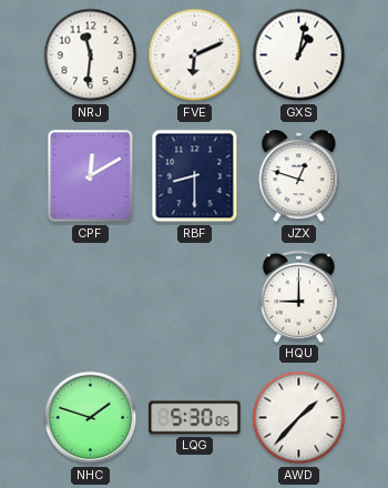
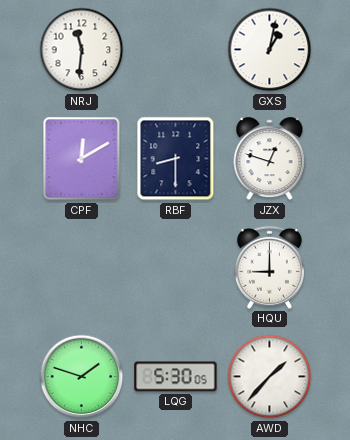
FVE: 6:11 -> none (195, 55)
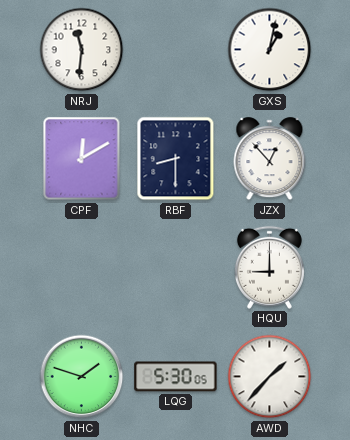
JZX: 12:48 -> 12:53 (270, 159)
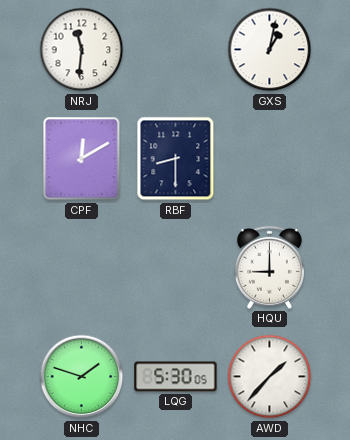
JZX: 12:53 -> none (270, 159)
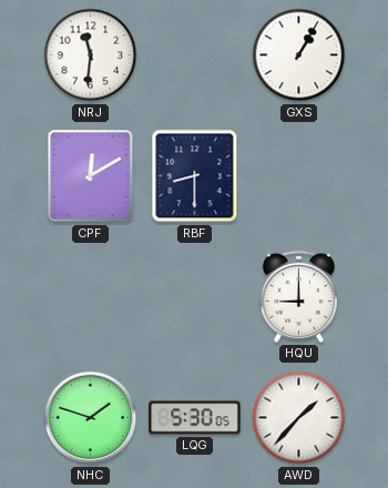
GXS: 1:02 -> 1:05 (299, 55)
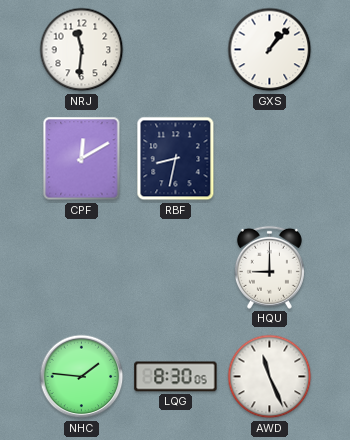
GXS: 1:05 -> 1:07 (270, 50)
RBF: 8:30 -> 8:32 (176, 159)
NHC: 1:48 -> 1:46 (82, 377)
LQG: 5:30 -> 8:30 (176, 377)
AWD: 1:37 -> 11:26 (270, 377)
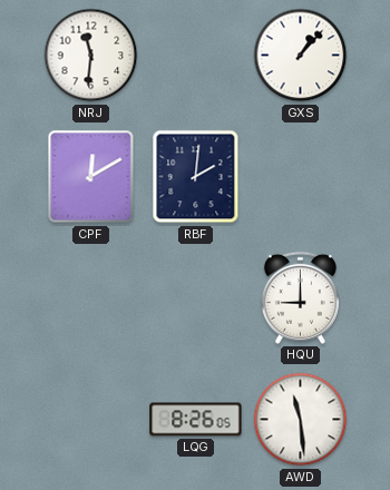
RBF: 8:32 -> 2:01 (196, 177)
NHC: 1:46 -> none (82, 377)
LQG: 8:30 -> 8:26 (196, 420)
AWD: 11:26 -> 11:29 (301, 420)
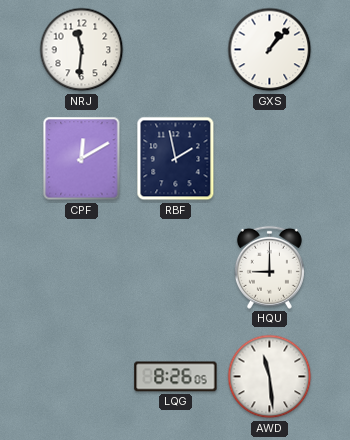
RBF: 2:01 -> 1:58 (176, 159)
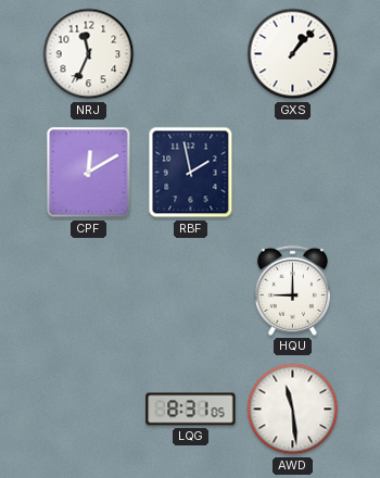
NRJ: 11:31 -> 11:34 (89, 54)
LQG: 8:26 -> 8:31 (191, 410)
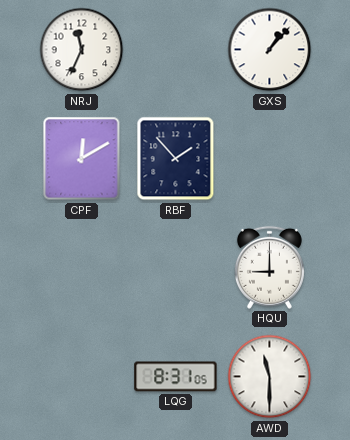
RBF: 1:58 -> 1:53 (176, 159)
AWD: 11:29 -> 11:30 (270, 377)
